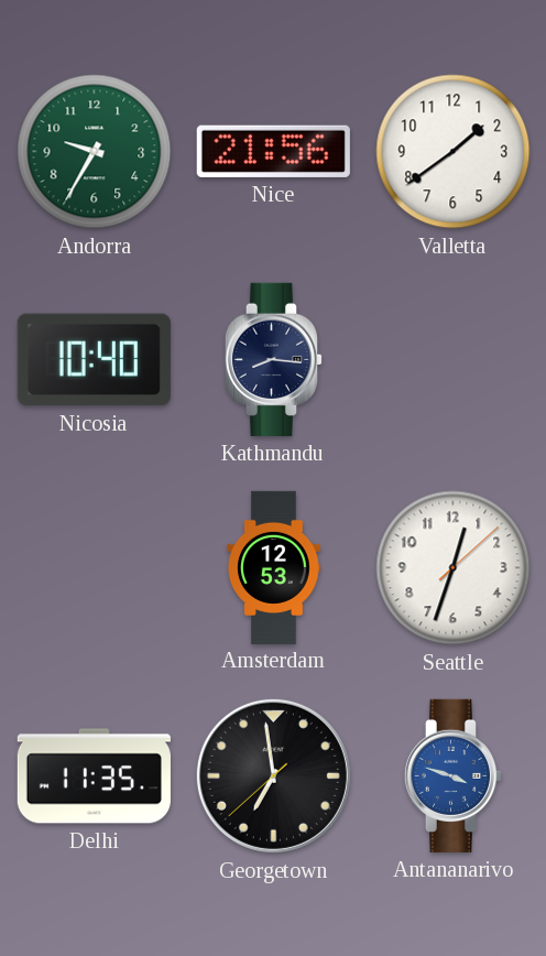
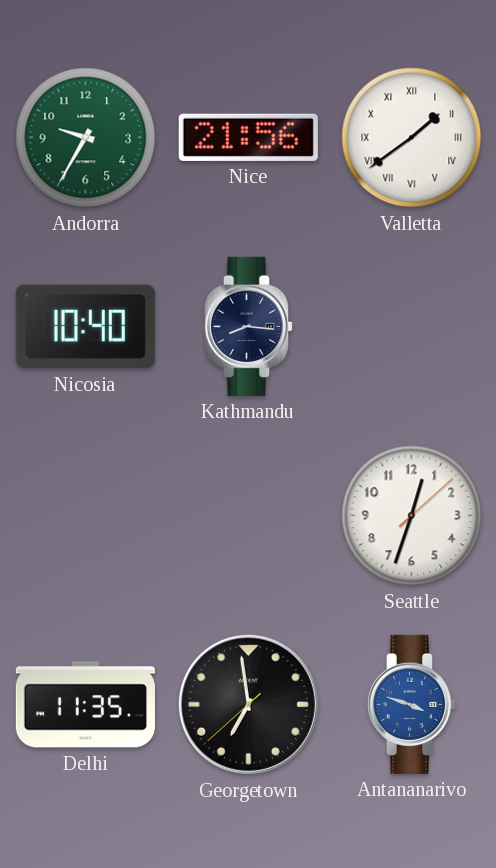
Valletta numerals: Arabic -> Roman (412, 138)
Amsterdam: 12:53 -> none (274, 567)
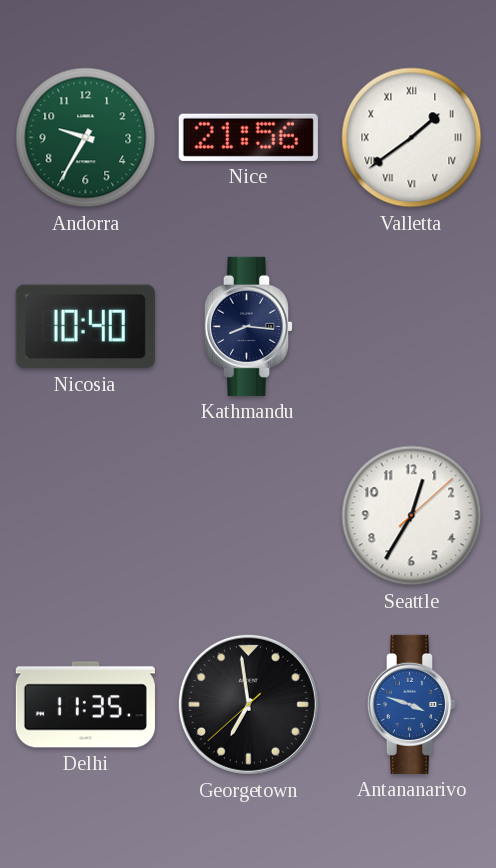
Seattle: 12:33 -> 12:35 (412, 516)
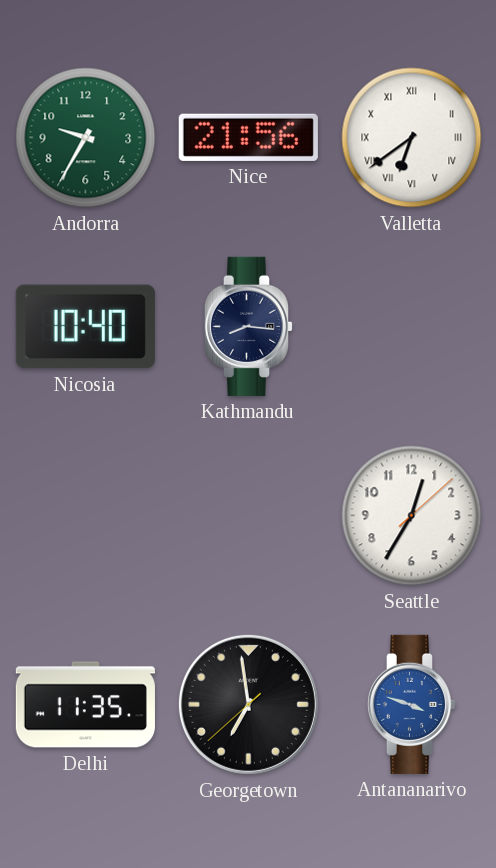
Valletta: 1:39 -> 6:39 (412, 138)
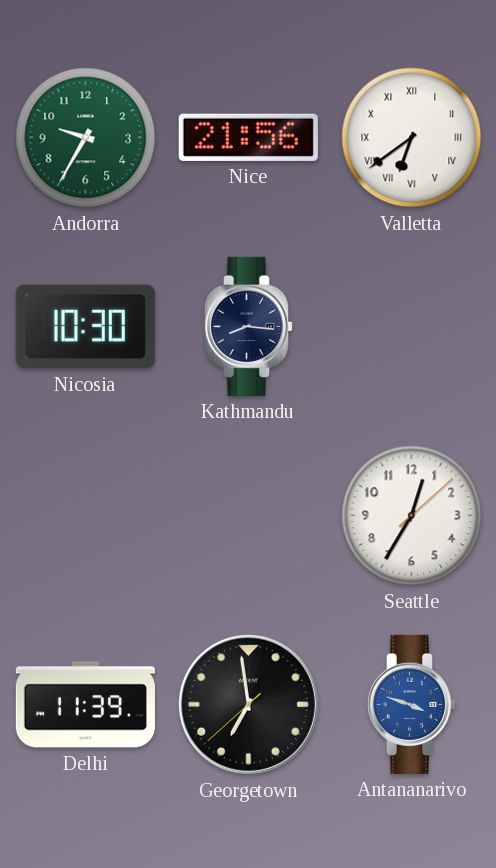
Nicosia: 10:40 -> 10:30 (85, 327)
Delhi: 11:35 -> 11:39 (85, 705)
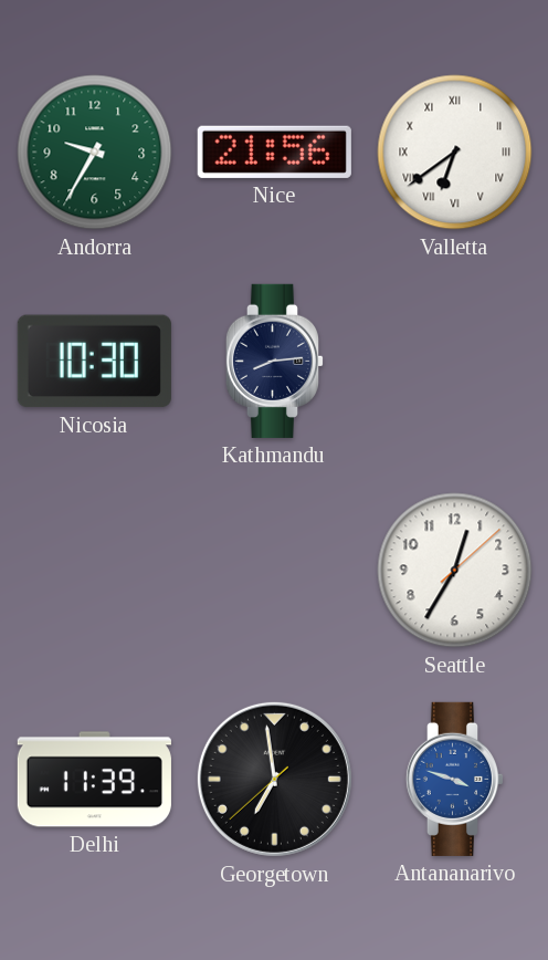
Kathmandu: 8:16 -> 8:14 (275, 361)
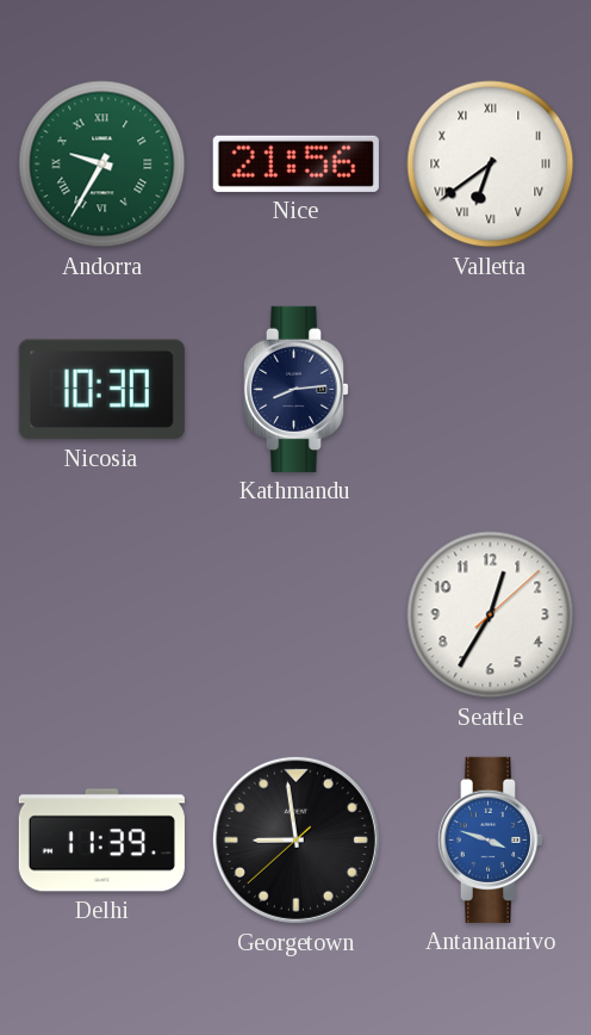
Andorra numerals: Arabic -> Roman (102, 165)
Georgetown: 6:58 -> 8:58 (295, 839)
